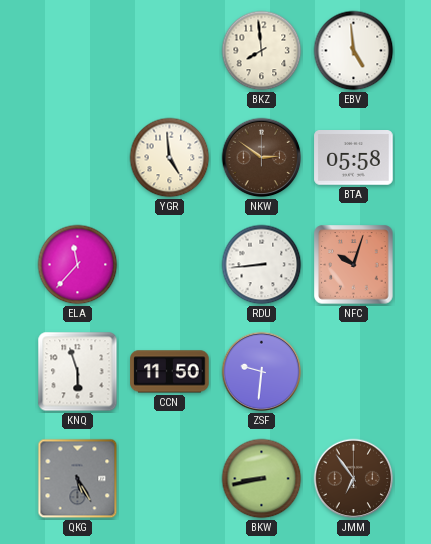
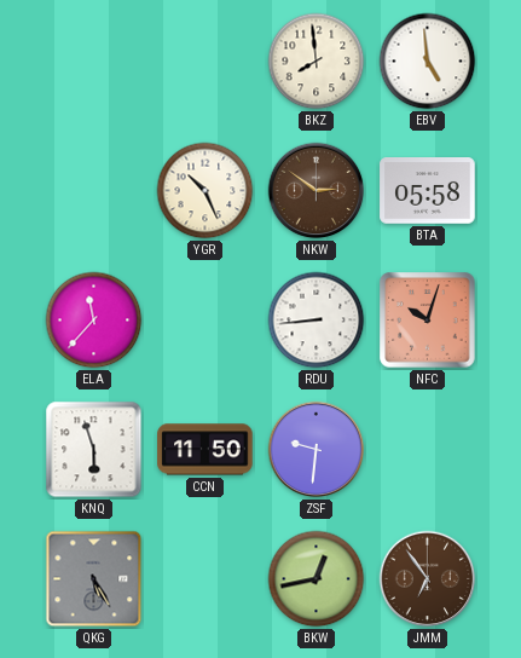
YGR: 4:59 -> 10:26 (205, 191)
BKW: 8:43 -> 12:43 (317, 579)
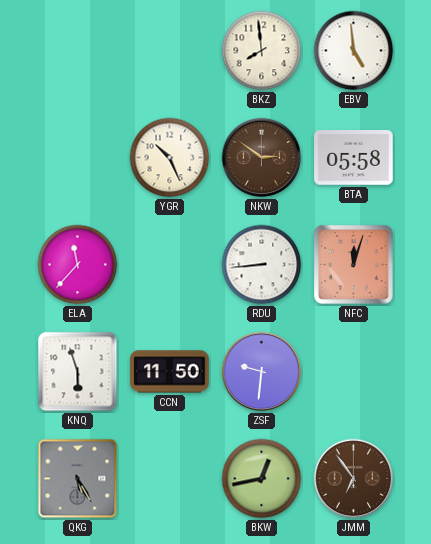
NFC: 10:03 -> 12:03 (354, 265)
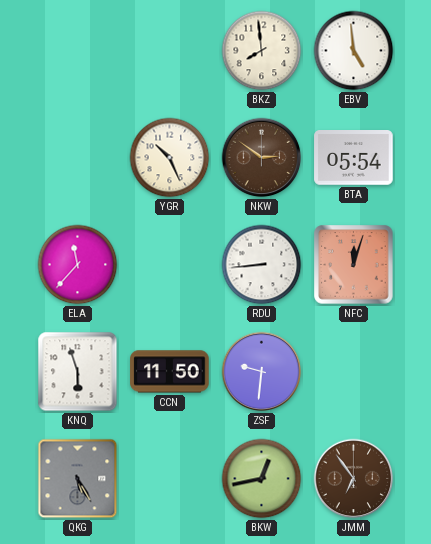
BTA: 05:58 -> 05:54 (354, 158)
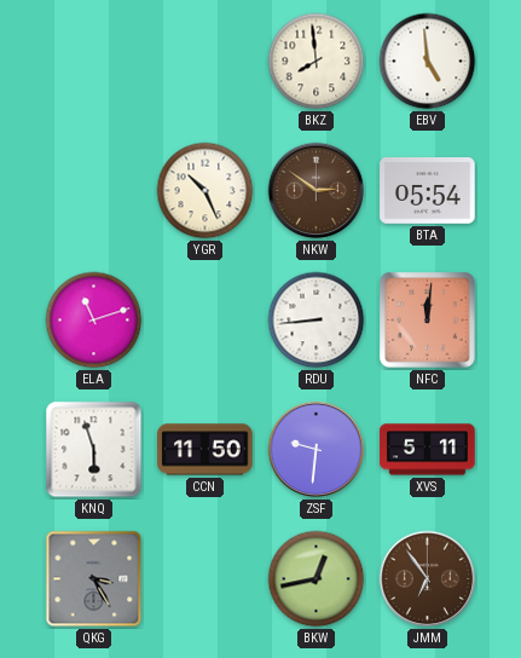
ELA: 11:37 -> 11:12 (94, 321)
NFC: 12:03 -> 12:01 (428, 321)
XVS: none -> 5:11 (428, 450)
QKG: 5:25 -> 3:25 (94, 579)
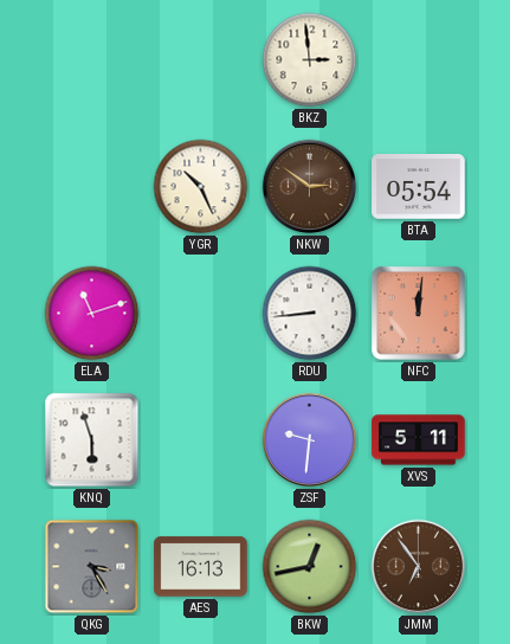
BKZ: 7:59 -> 2:59 (310, 60)
EBV: 4:59 -> none (428, 62)
CCN: 11:50 -> none (205, 450)
AES: none -> 16:13 (201, 567)
